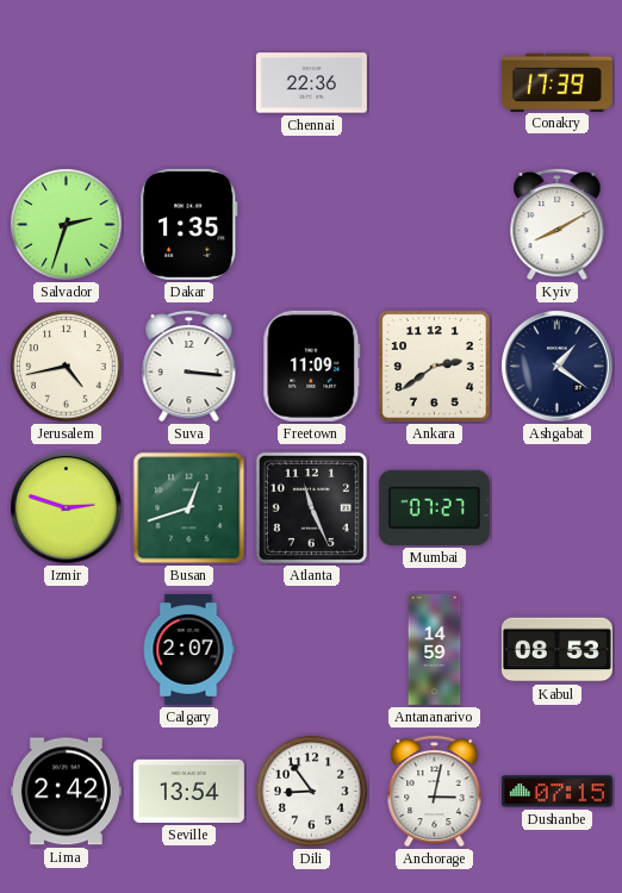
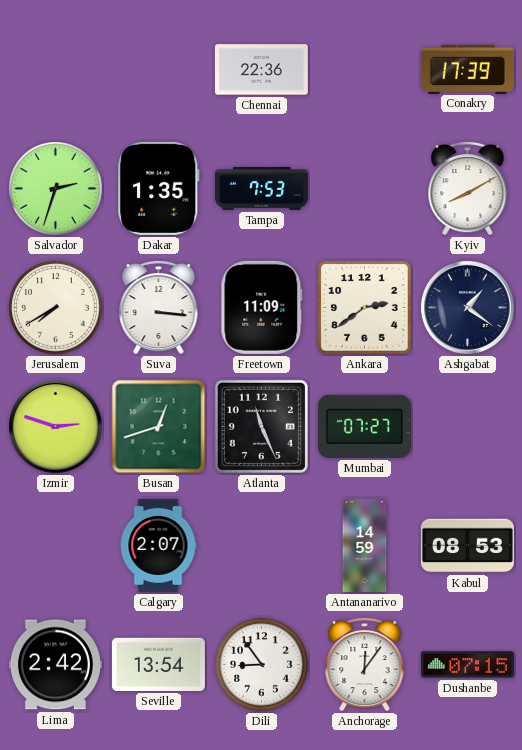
Tampa: none -> 7:53 (261, 188)
Jerusalem: 4:43 -> 7:40 (56, 308)
Anchorage: 3:02 -> 12:06 (365, 664)
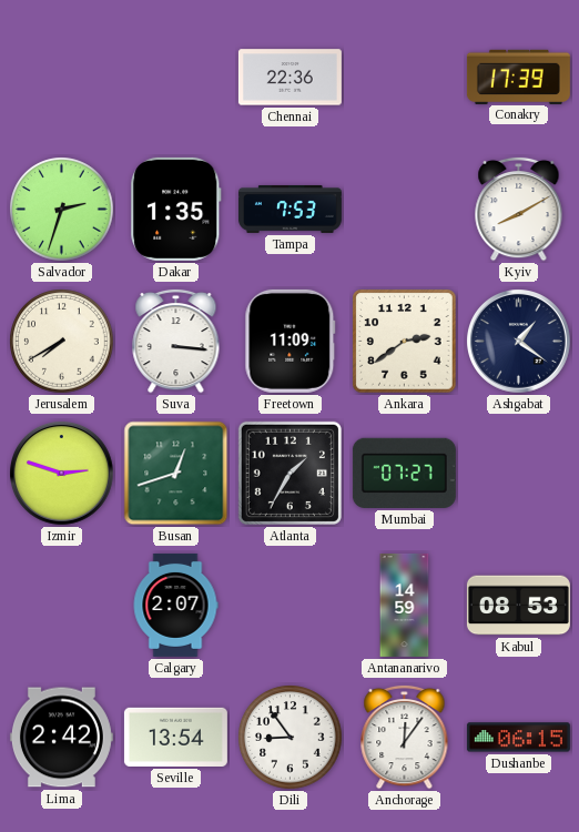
Atlanta: 11:26 -> 1:35 (289, 473)
Dushanbe: 07:15 -> 06:15 (518, 738)
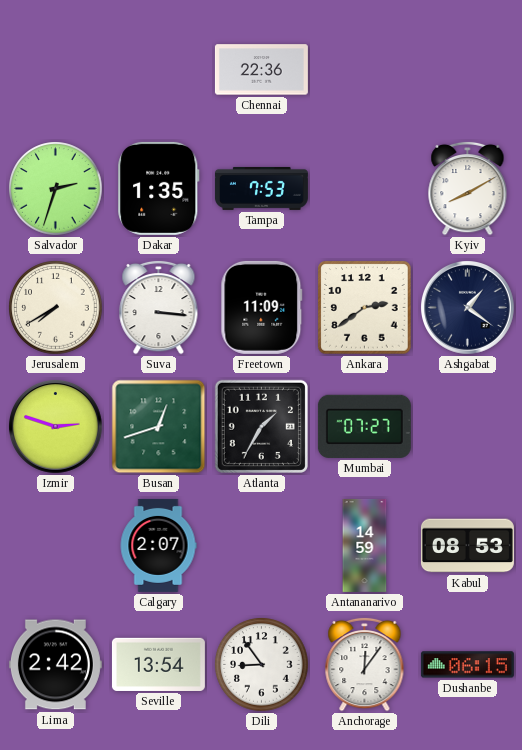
Conakry: 17:39 -> none (518, 77)
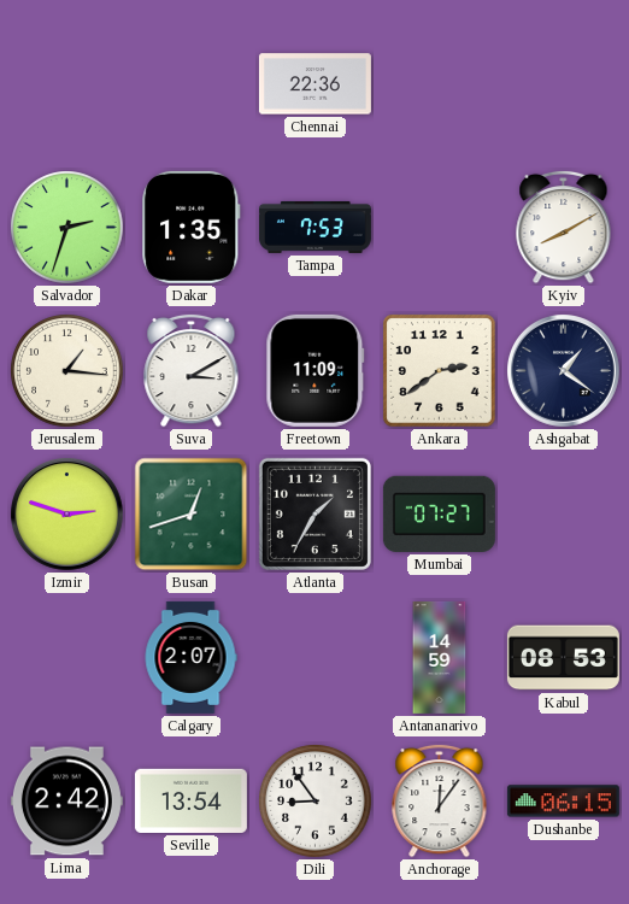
Jerusalem: 7:40 -> 1:16 (67, 371)
Suva: 3:16 -> 3:10 (192, 370)
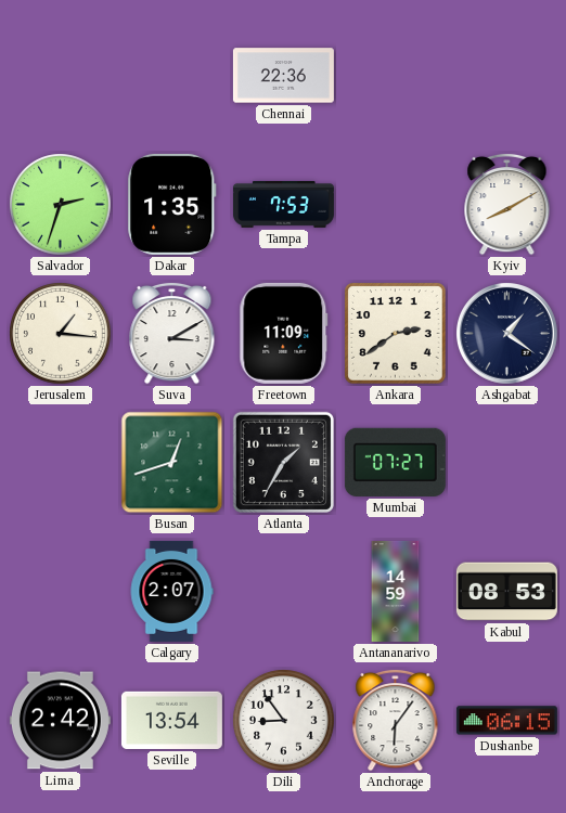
Izmir: 2:48 -> none (67, 515)
Anchorage: 12:06 -> 6:06 (396, 720)
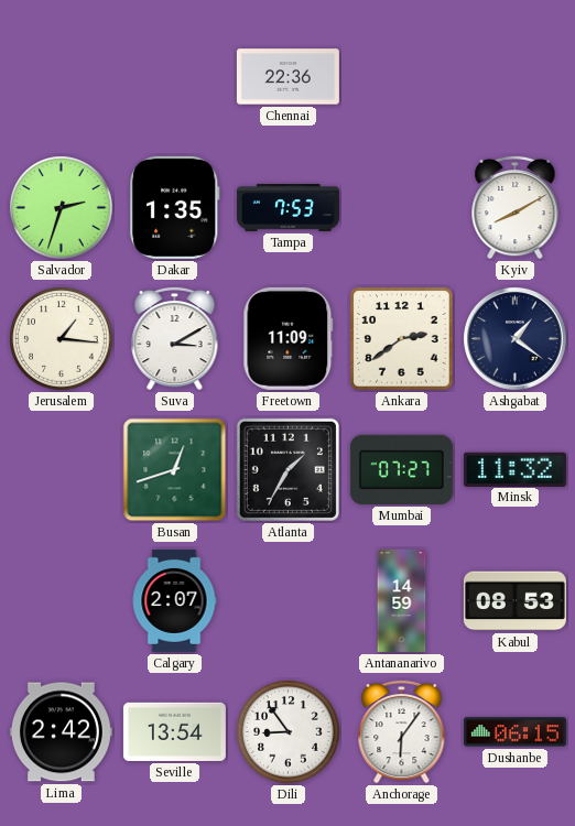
Minsk: none -> 11:32 (514, 469)
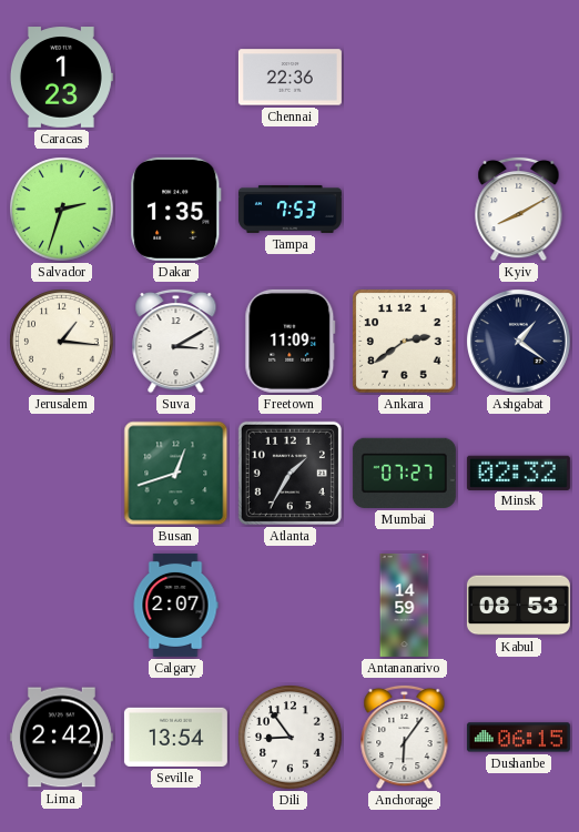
Caracas: none -> 1:23 (61, 78)
Minsk: 11:32 -> 02:32 (518, 473)
